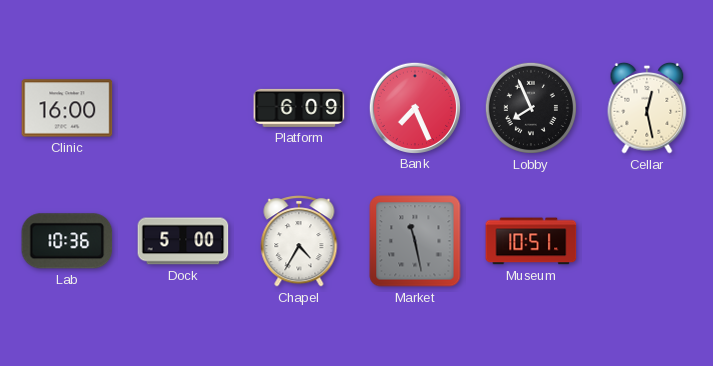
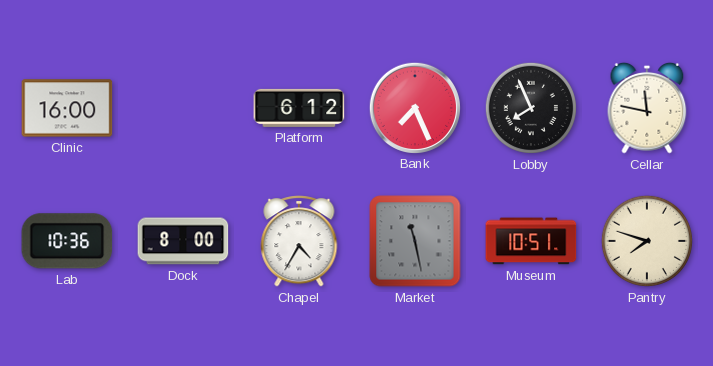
Platform: 6:09 -> 6:12 (299, 108)
Cellar: 12:28 -> 11:47 (647, 108)
Dock: 5:00 -> 8:00 (183, 241)
Pantry: none -> 7:48 (647, 241)
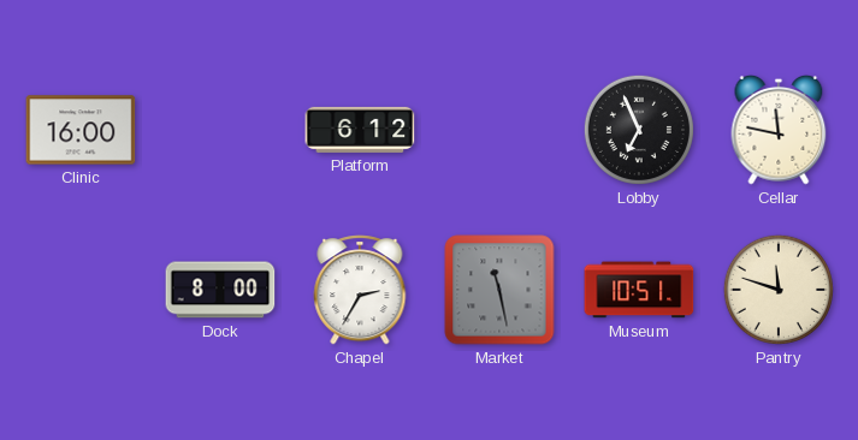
Bank: 7:26 -> none (414, 107)
Lobby: 7:56 -> 6:56 (639, 130)
Lab: 10:36 -> none (67, 241)
Chapel: 4:35 -> 2:35 (360, 290)
Pantry: 7:48 -> 11:48 (779, 290)
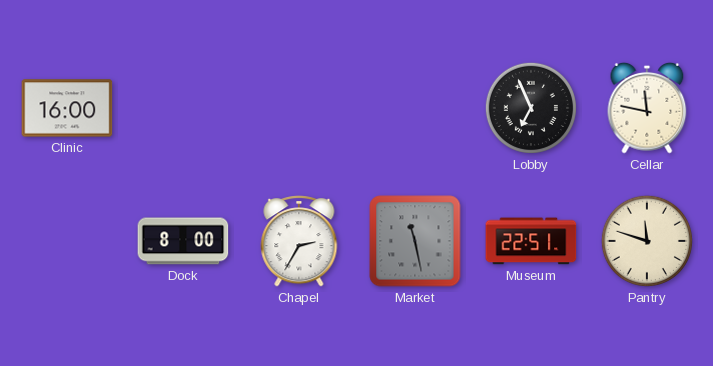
Platform: 6:12 -> none (360, 130)
Museum: 10:51 -> 22:51 (531, 241)
